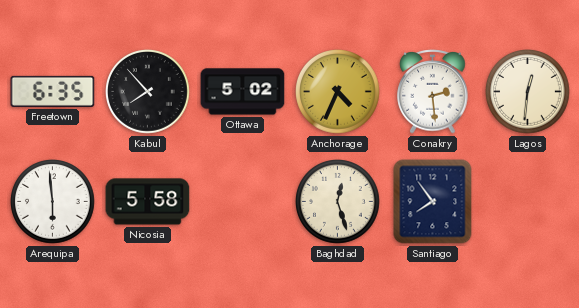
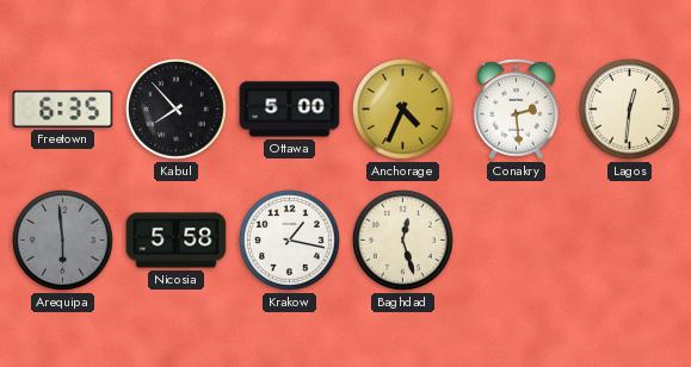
Ottawa: 5:02 -> 5:00 (290, 110)
Arequipa dial: white -> grey (63, 241)
Krakow: none -> 1:17 (290, 241)
Santiago: 7:54 -> none (433, 202)
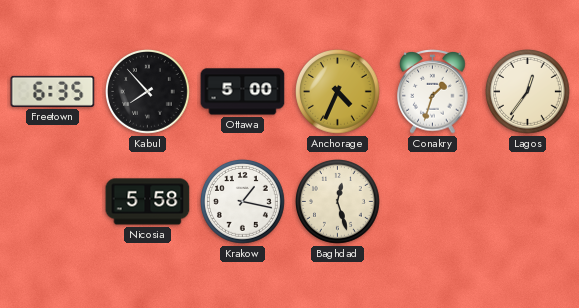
Conakry: 2:29 -> 1:33 (433, 92)
Lagos: 12:31 -> 12:36 (528, 92)
Arequipa: 5:59 -> none (63, 241)
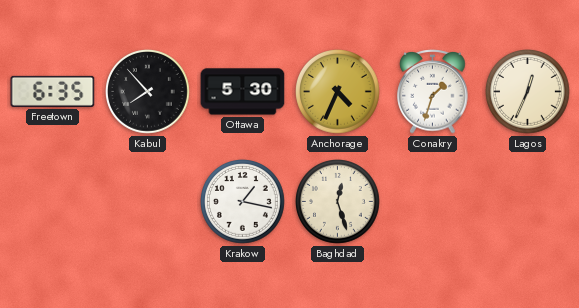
Ottawa: 5:00 -> 5:30 (243, 92)
Lagos: 12:36 -> 12:34 (528, 92)
Nicosia: 5:58 -> none (148, 202)
